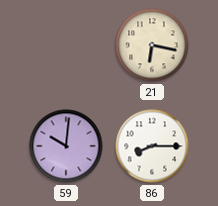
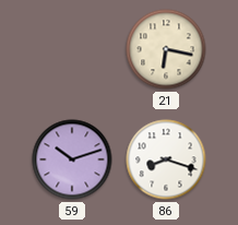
59: 10:01 -> 10:12 (72, 159)
86: 8:15 -> 8:18 (166, 159)
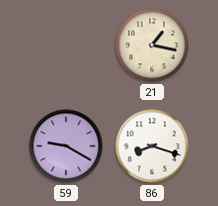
21: 6:17 -> 1:17 (152, 45)
59: 10:12 -> 9:20 (66, 146)
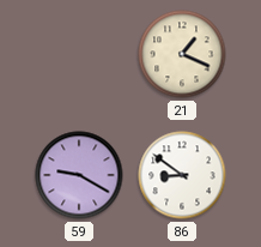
21: 1:17 -> 1:19 (182, 54)
86: 8:18 -> 8:51 (182, 175)
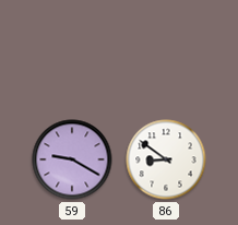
21: 1:19 -> none (182, 54)
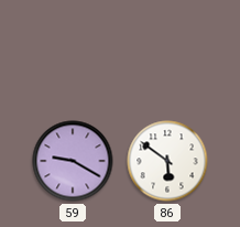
86: 8:51 -> 5:51 (167, 161)
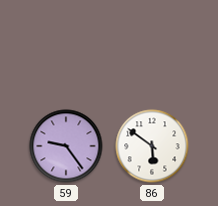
59: 9:20 -> 9:24 (66, 146)
